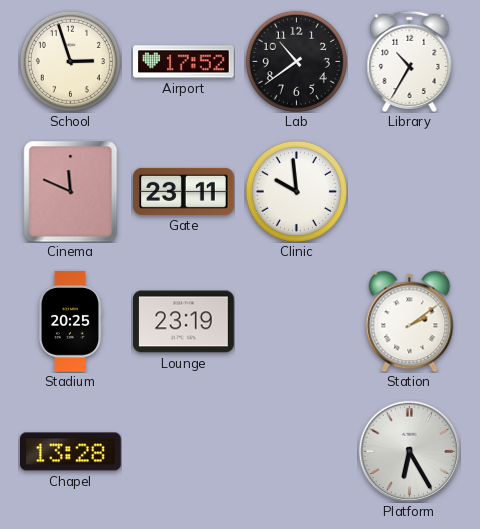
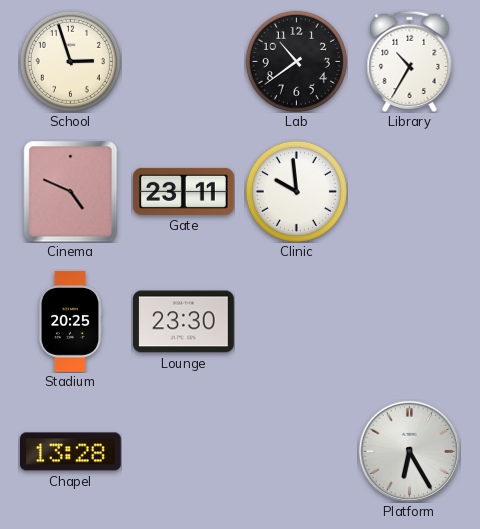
Airport: 17:52 -> none (184, 62)
Cinema: 11:49 -> 4:49 (71, 191)
Lounge: 23:19 -> 23:30 (184, 322)
Station: 2:09 -> none (410, 321)
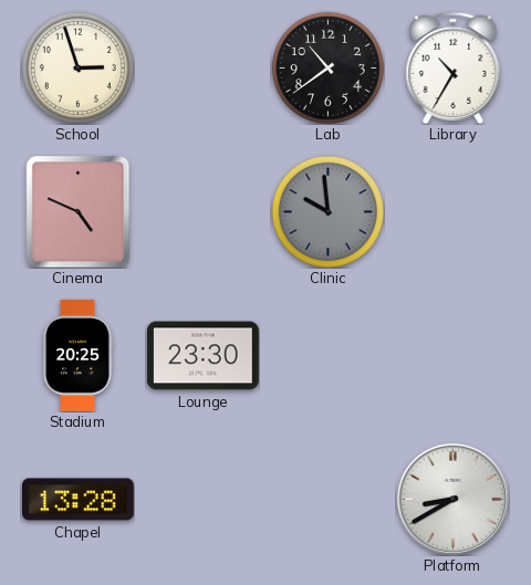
Gate: 23:11 -> none (184, 191)
Clinic dial: white -> grey (327, 211)
Platform: 6:25 -> 8:40 (452, 499)
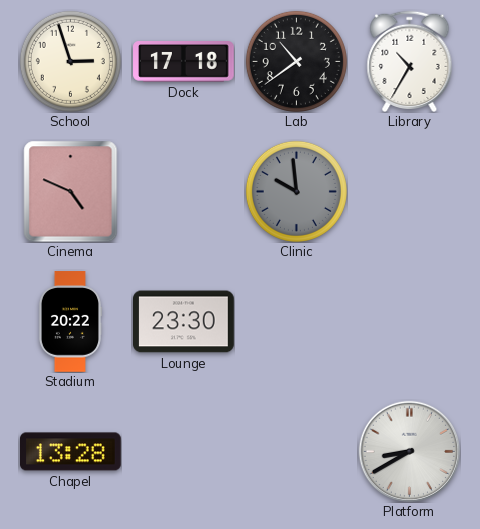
Dock: none -> 17:18 (184, 62)
Stadium: 20:25 -> 20:22 (69, 322)
